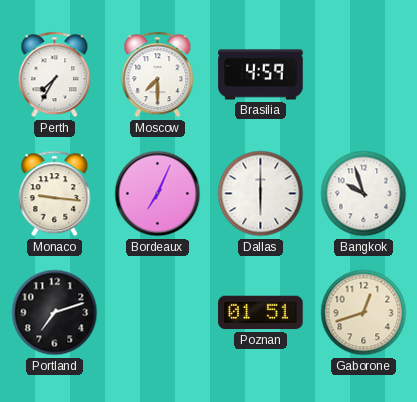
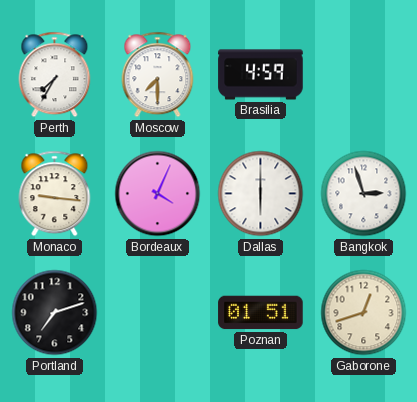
Bordeaux: 7:04 -> 4:04 (158, 194)
Bangkok: 9:57 -> 2:57 (364, 194)
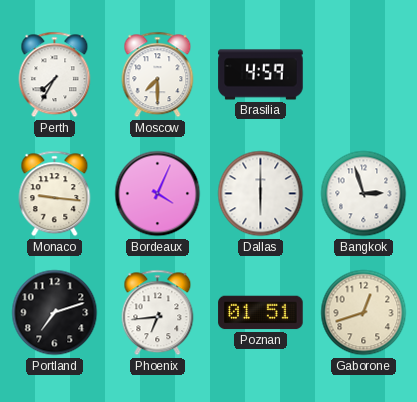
Phoenix: none -> 6:44 (158, 313)
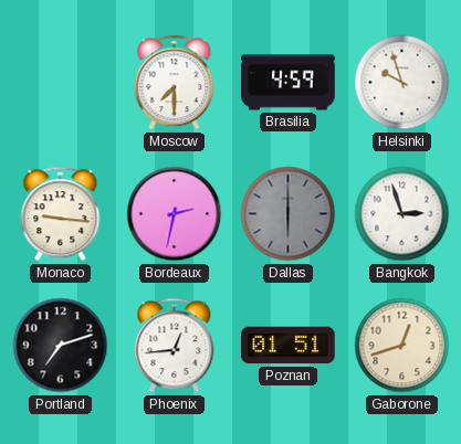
Perth: 7:35 -> none (55, 75)
Helsinki: none -> 9:57 (402, 83)
Bordeaux: 4:04 -> 2:32 (175, 214)
Dallas dial: white -> grey (289, 214)
Phoenix: 6:44 -> 12:44 (175, 346)
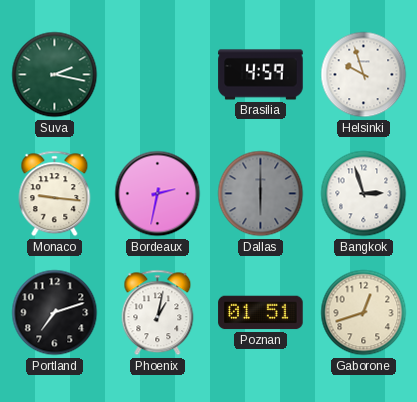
Suva: none -> 2:17 (55, 75)
Moscow: 7:30 -> none (175, 83)
Phoenix: 12:44 -> 1:02 (158, 313)
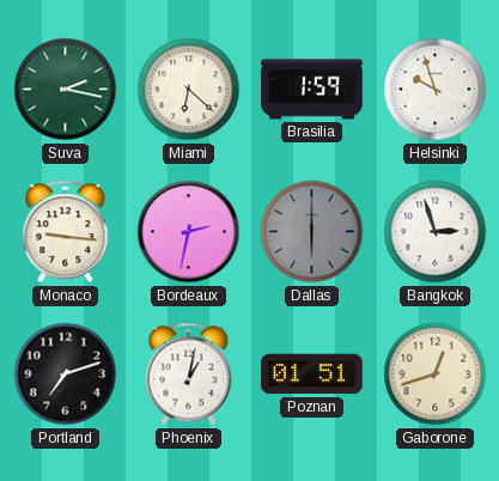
Miami: none -> 6:22 (189, 90)
Brasilia: 4:59 -> 1:59 (312, 90)
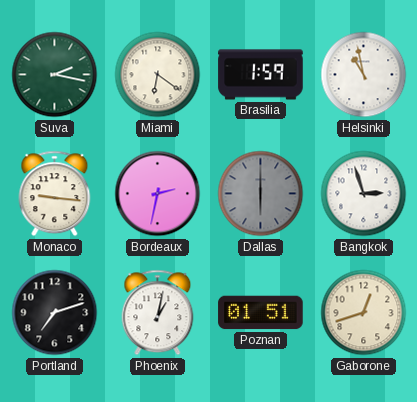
Miami: 6:22 -> 6:21 (158, 75)
Helsinki: 9:57 -> 10:58 (364, 75)
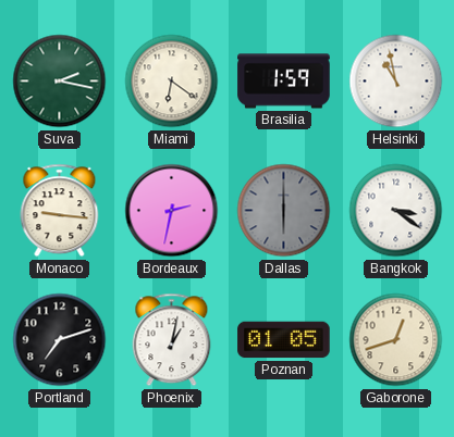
Bangkok: 2:57 -> 3:21 (396, 211)
Poznan: 01:51 -> 01:05 (284, 340)
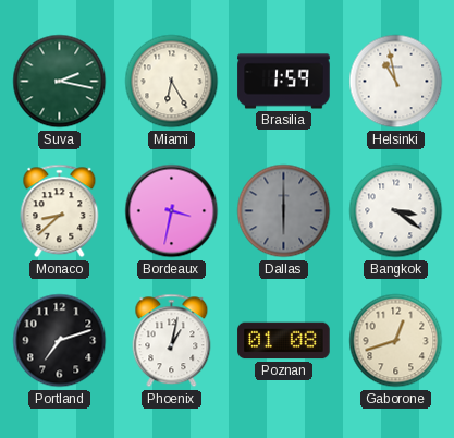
Miami: 6:21 -> 6:25 (172, 82)
Monaco: 9:16 -> 8:38 (60, 211)
Bordeaux: 2:32 -> 3:32 (172, 211)
Poznan: 01:05 -> 01:08 (284, 341)
